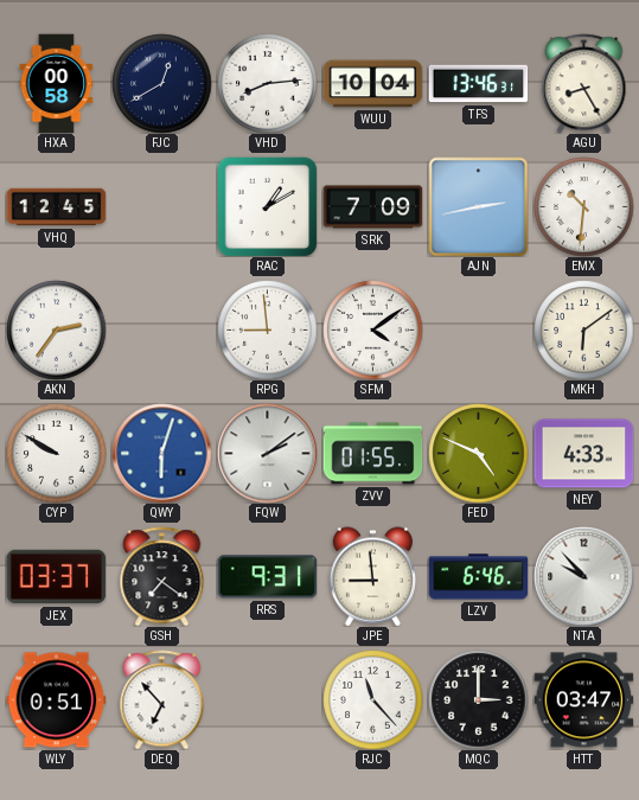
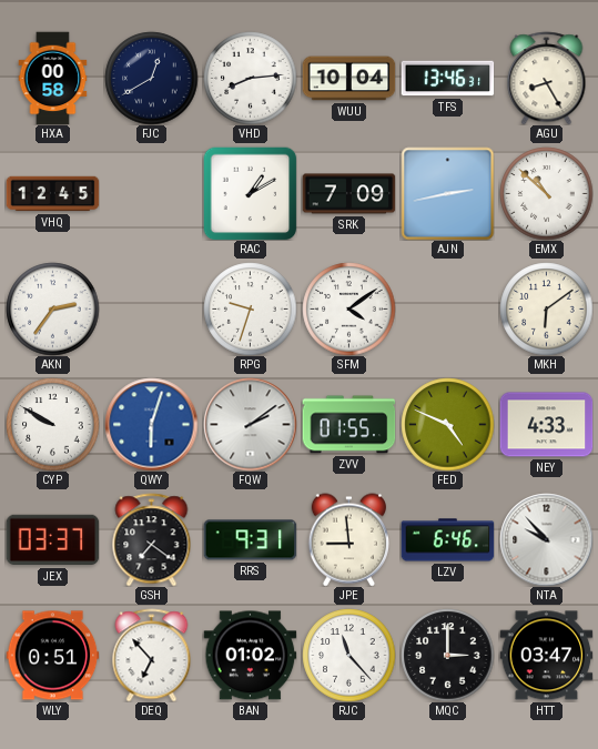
EMX: 10:31 -> 10:52 (546, 193)
RPG: 8:59 -> 9:33 (250, 308)
BAN: none -> 01:02 (250, 656)
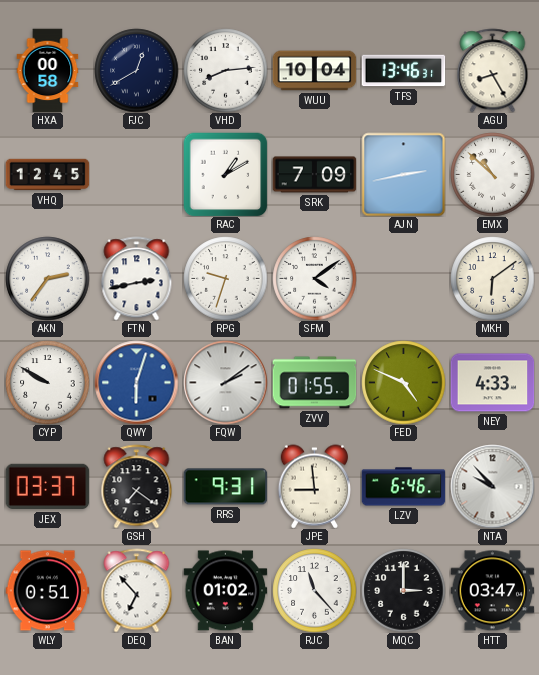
FTN: none -> 2:43 (137, 278)
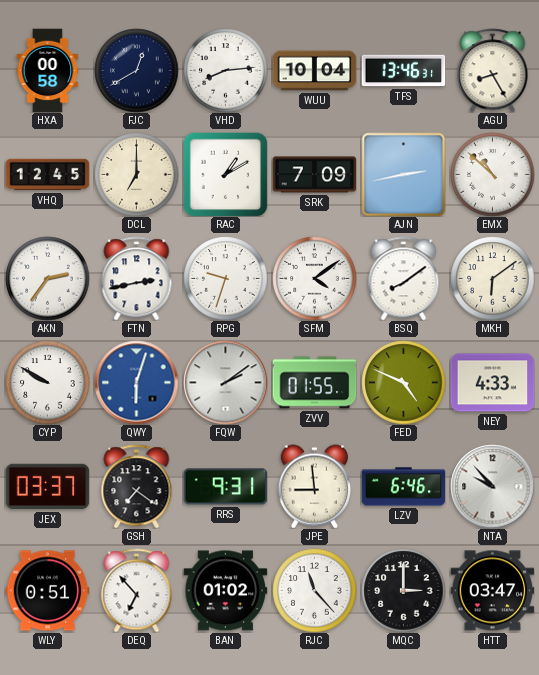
DCL: none -> 7:00 (136, 174)
BSQ: none -> 8:09 (404, 278)
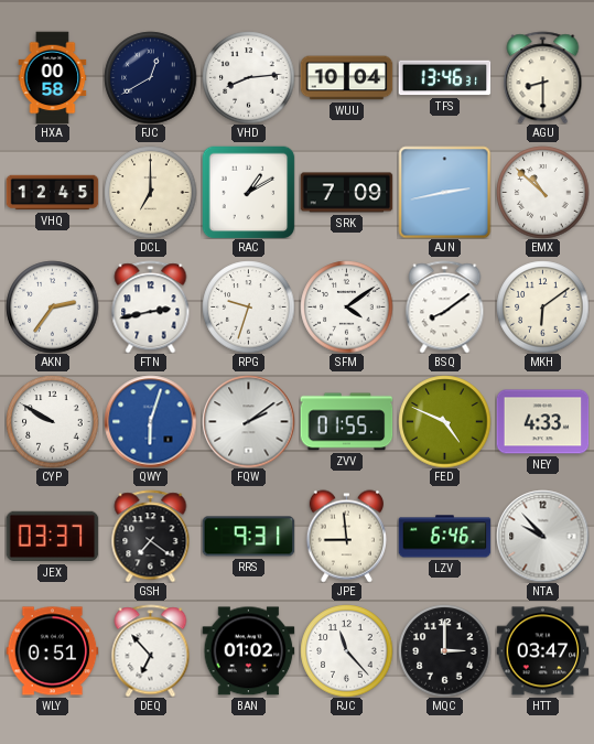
AGU: 8:25 -> 8:30 (543, 77)
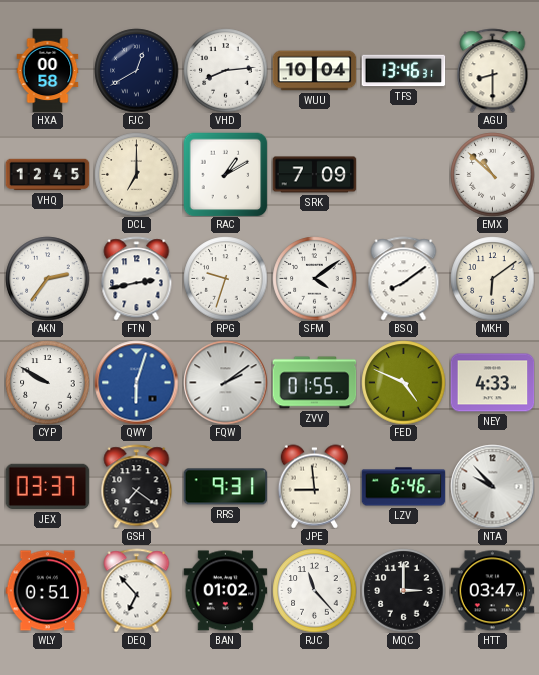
AJN: 2:43 -> none (444, 192)
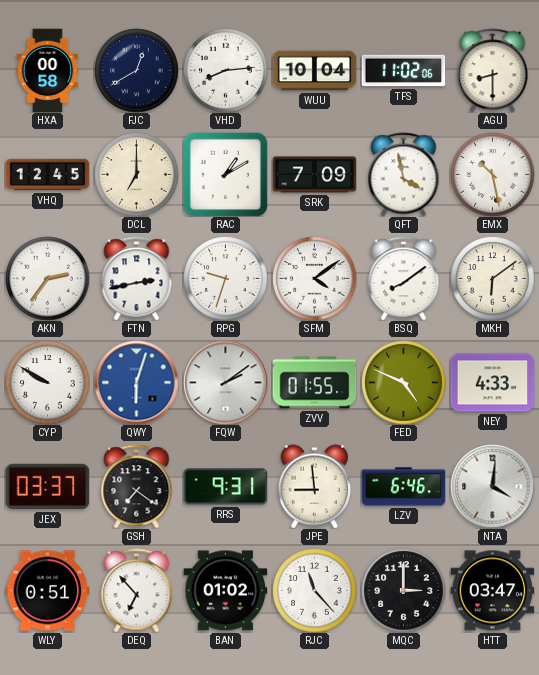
TFS: 13:46 -> 11:02 (403, 71)
QFT: none -> 3:58 (404, 174)
EMX: 10:52 -> 10:28 (492, 174)
NTA: 9:53 -> 4:01 (492, 486)
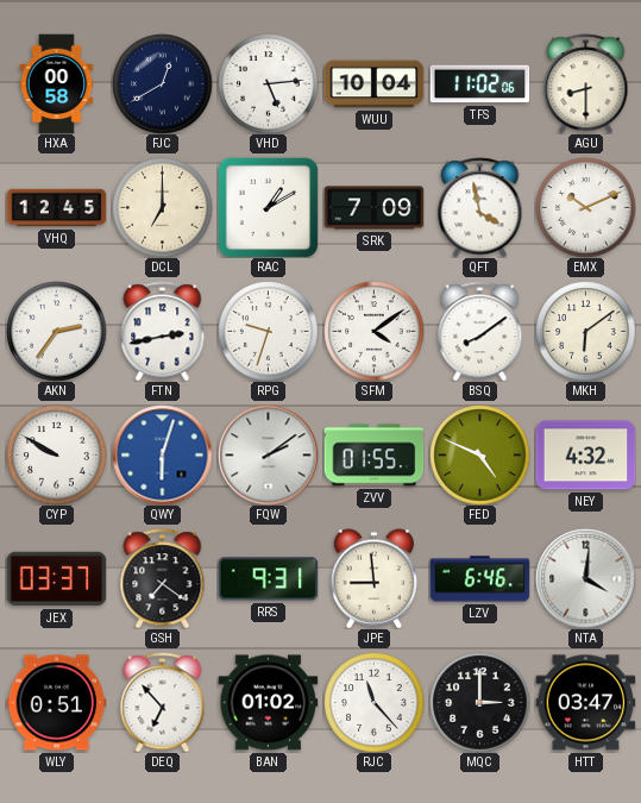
VHD: 8:14 -> 5:14 (268, 83)
EMX: 10:28 -> 10:11 (585, 207)
NEY: 4:33 -> 4:32 (585, 456)
